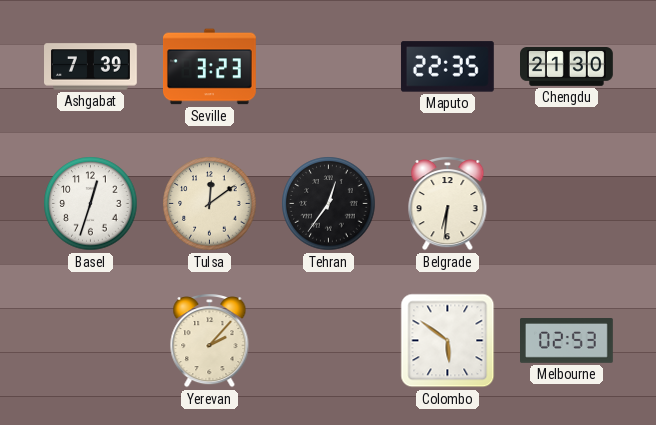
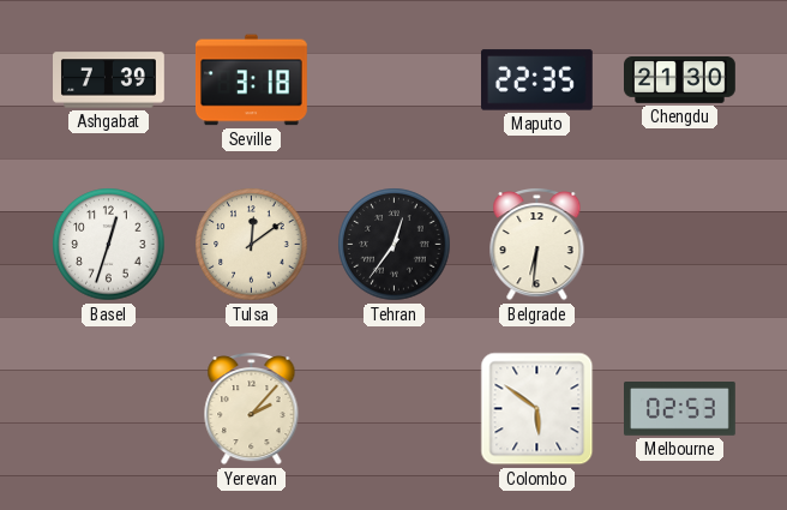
Seville: 3:23 -> 3:18 (252, 80)
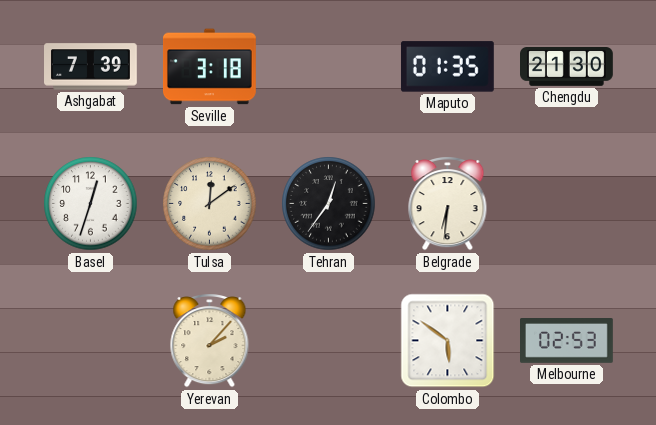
Maputo: 22:35 -> 01:35 (447, 67)
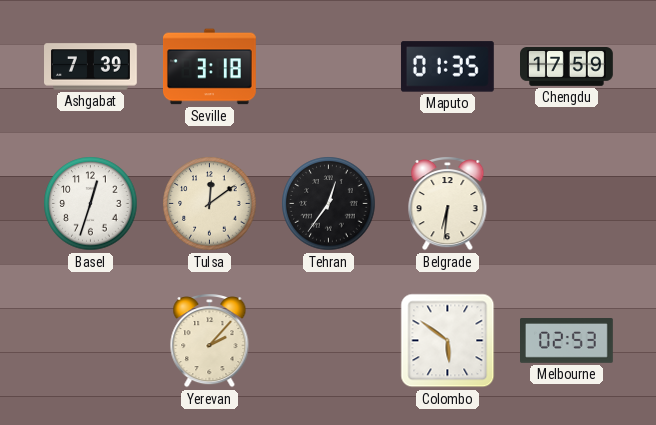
Chengdu: 21:30 -> 17:59 (567, 67)
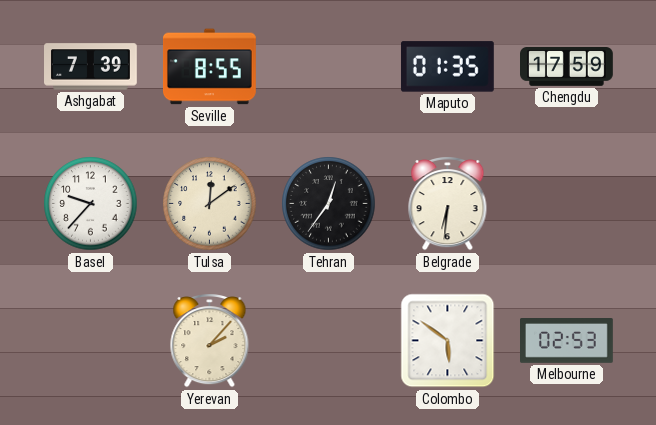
Seville: 3:18 -> 8:55 (210, 67)
Basel: 12:33 -> 9:37 (91, 204)
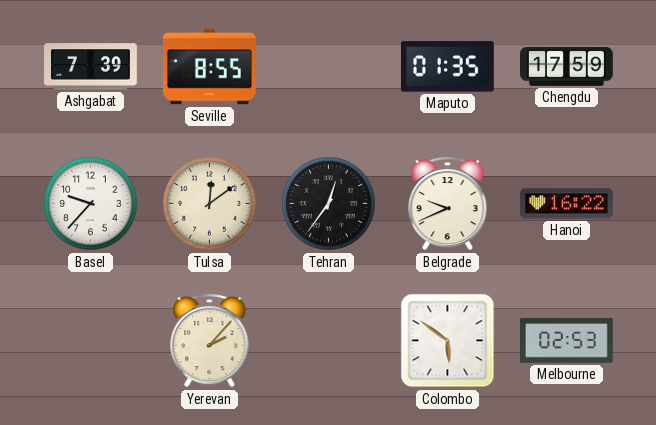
Belgrade: 6:31 -> 9:41 (448, 204)
Hanoi: none -> 16:22 (567, 204)
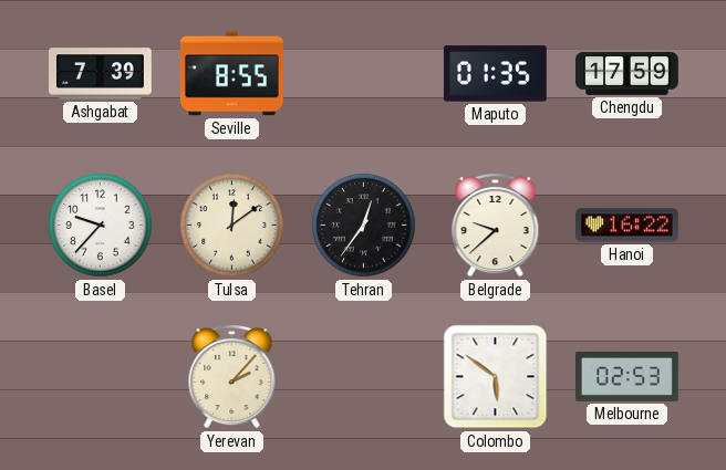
Belgrade: 9:41 -> 9:38 (496, 226)
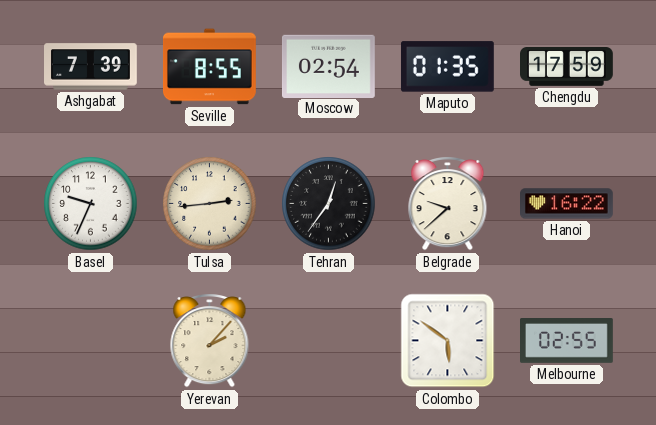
Moscow: none -> 02:54 (328, 66)
Basel: 9:37 -> 9:34 (91, 204)
Tulsa: 12:09 -> 2:44 (210, 204)
Melbourne: 02:53 -> 02:55 (567, 341)
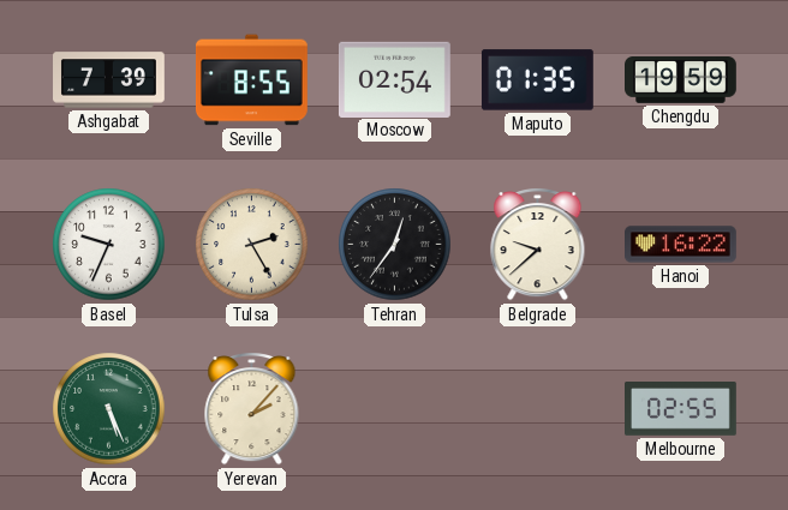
Chengdu: 17:59 -> 19:59 (681, 80)
Tulsa: 2:44 -> 2:25 (252, 245)
Accra: none -> 5:26 (109, 409)
Colombo: 5:51 -> none (448, 341)
